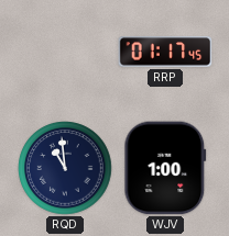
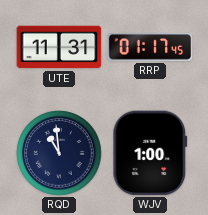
UTE: none -> 11:31 (59, 47)
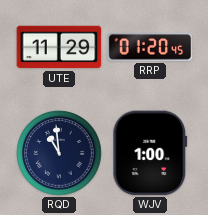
UTE: 11:31 -> 11:29 (59, 47)
RRP: 01:17 -> 01:20 (150, 47)
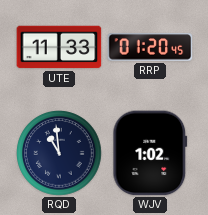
UTE: 11:29 -> 11:33 (59, 47)
WJV: 1:00 -> 1:02 (150, 153)
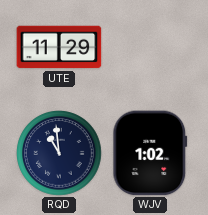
UTE: 11:33 -> 11:29 (59, 47)
RRP: 01:20 -> none (150, 47)
